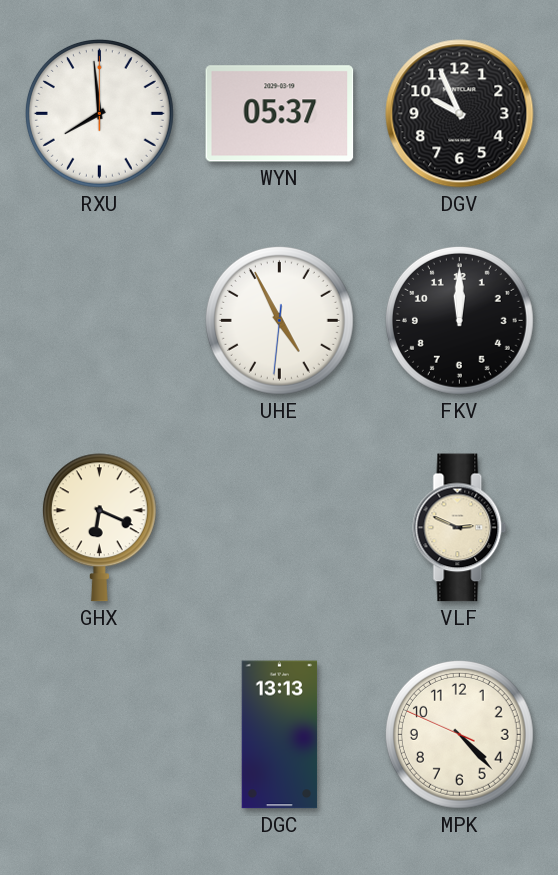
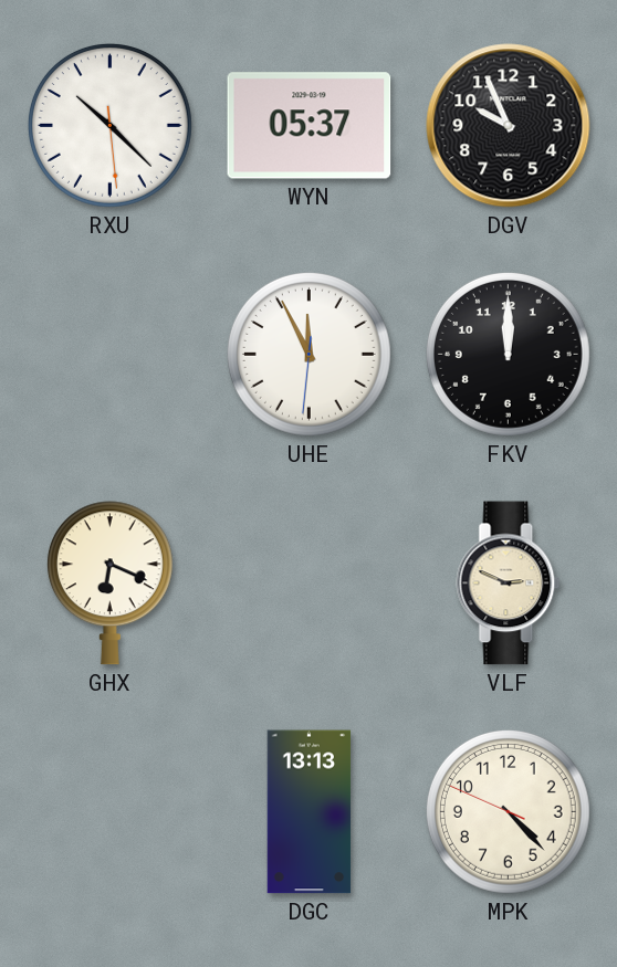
RXU: 7:59 -> 10:22 (109, 125)
UHE: 4:55 -> 11:55 (308, 354)
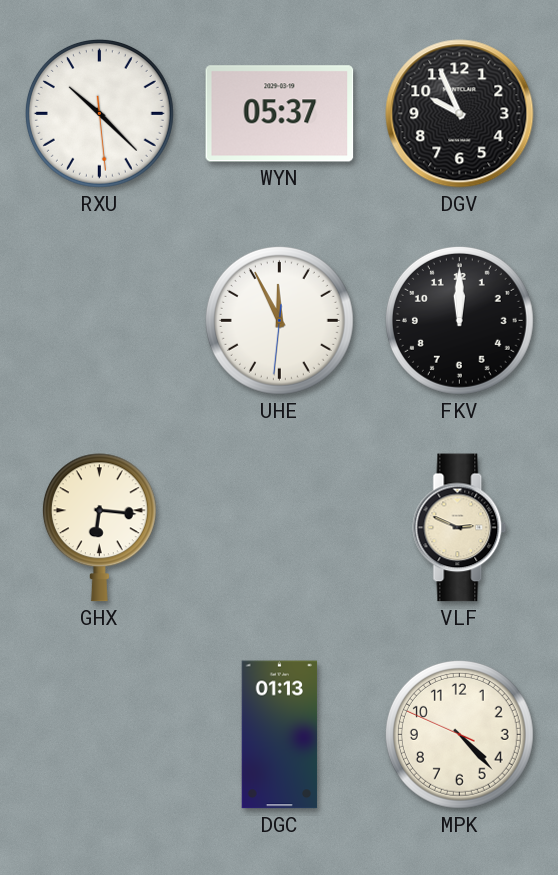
GHX: 6:19 -> 6:16 (99, 528)
DGC: 13:13 -> 01:13 (280, 735)
